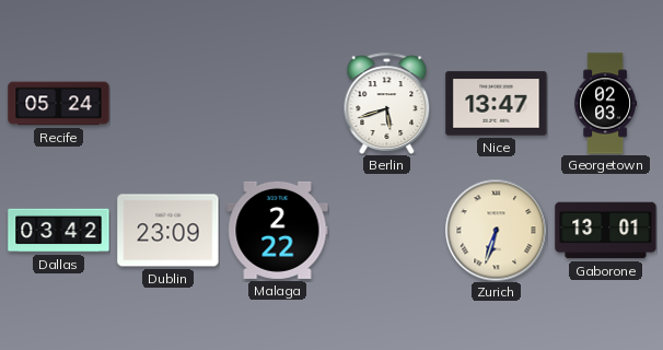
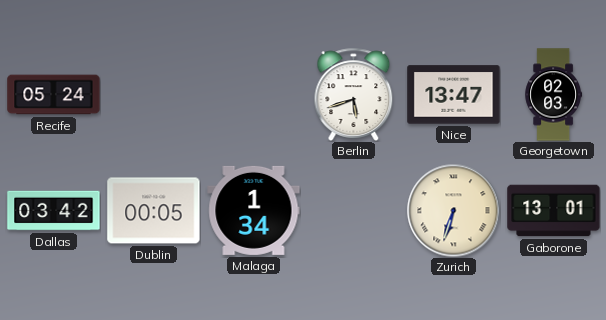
Dublin: 23:09 -> 00:05 (154, 211)
Malaga: 2:22 -> 1:34 (254, 210)
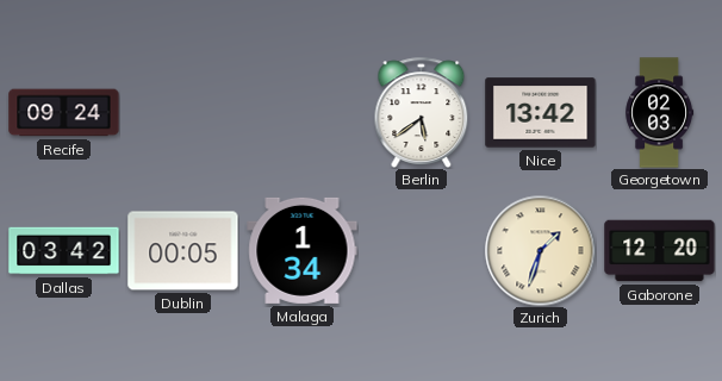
Recife: 05:24 -> 09:24 (64, 113)
Berlin: 5:42 -> 5:39 (422, 112)
Nice: 13:47 -> 13:42 (541, 113)
Zurich: 6:33 -> 1:33 (540, 250)
Gaborone: 13:01 -> 12:20 (660, 251)
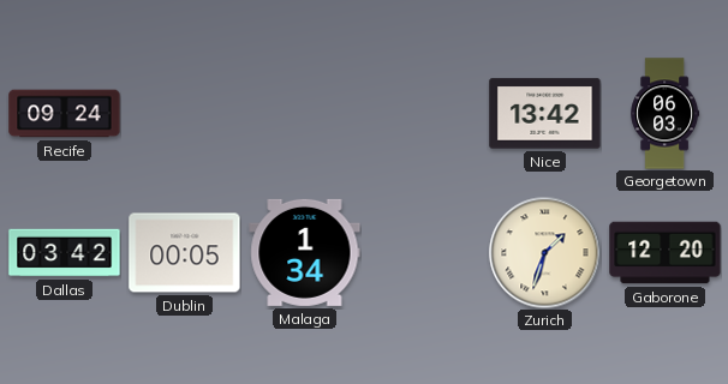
Berlin: 5:39 -> none (422, 112)
Georgetown: 02:03 -> 06:03 (666, 114)
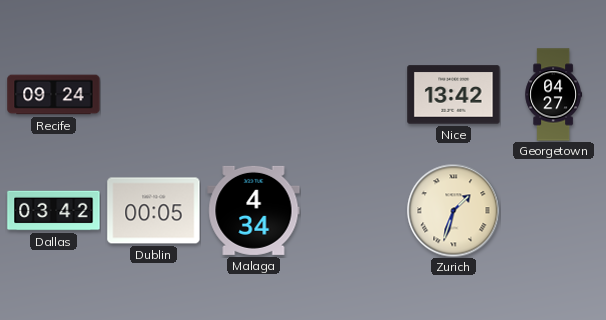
Georgetown: 06:03 -> 04:27 (554, 95)
Malaga: 1:34 -> 4:34 (254, 210)
Gaborone: 12:20 -> none (666, 253)
